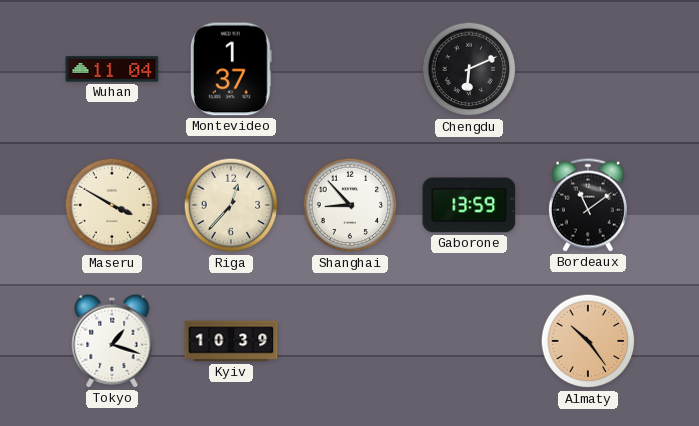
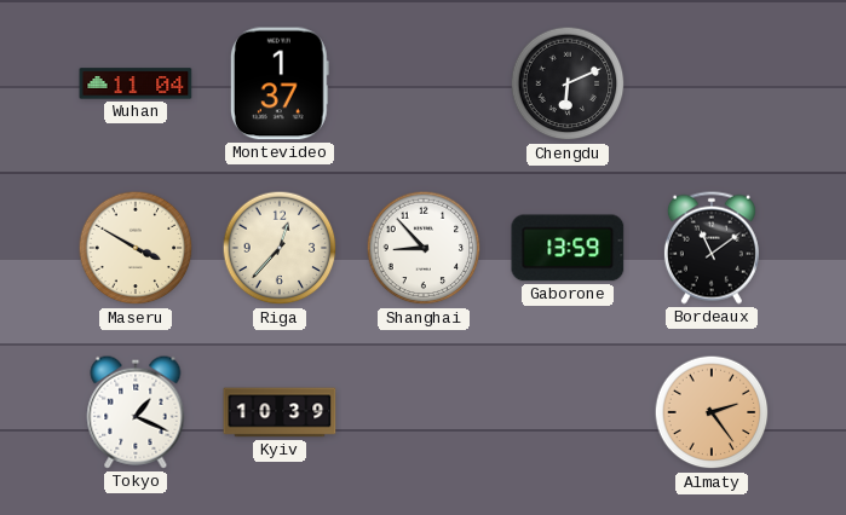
Tokyo: 1:18 -> 1:19 (136, 412)
Almaty: 10:24 -> 2:24 (712, 412)
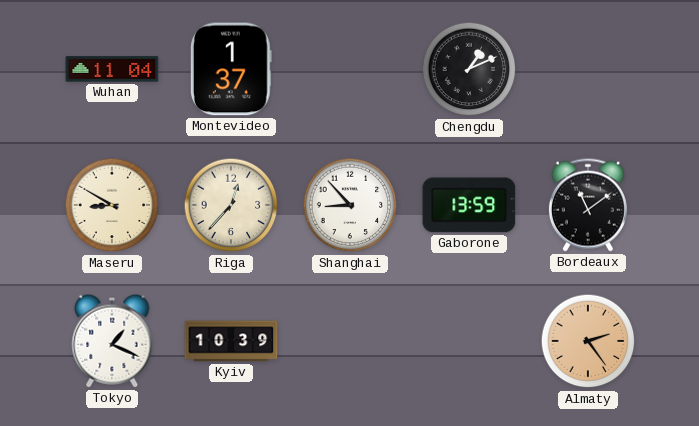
Chengdu: 6:11 -> 1:11 (469, 69)
Maseru: 3:50 -> 8:50 (112, 205)
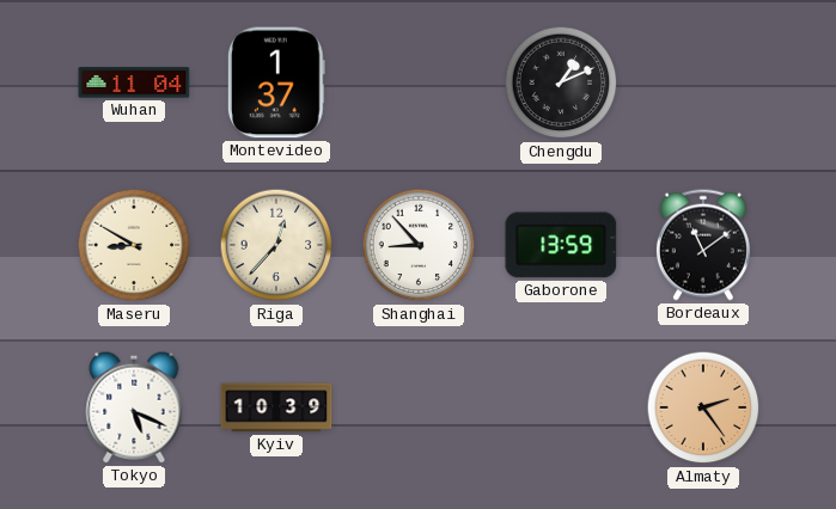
Tokyo: 1:19 -> 5:19 (134, 407)
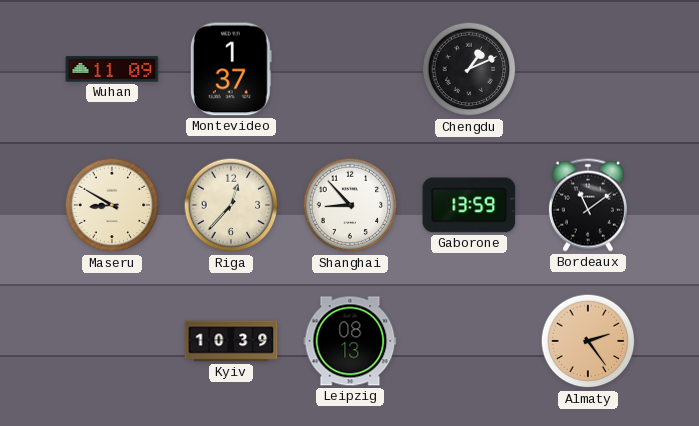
Wuhan: 11:04 -> 11:09 (112, 69)
Tokyo: 5:19 -> none (134, 407)
Leipzig: none -> 08:13 (350, 341)
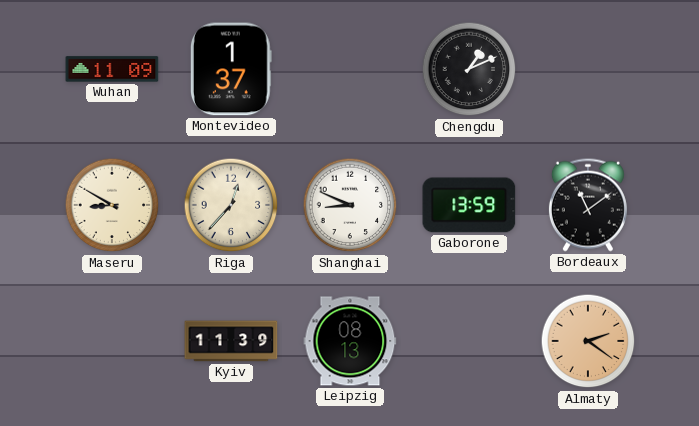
Shanghai: 8:53 -> 8:49 (350, 205)
Kyiv: 10:39 -> 11:39 (231, 341)
Almaty: 2:24 -> 2:21 (588, 341)
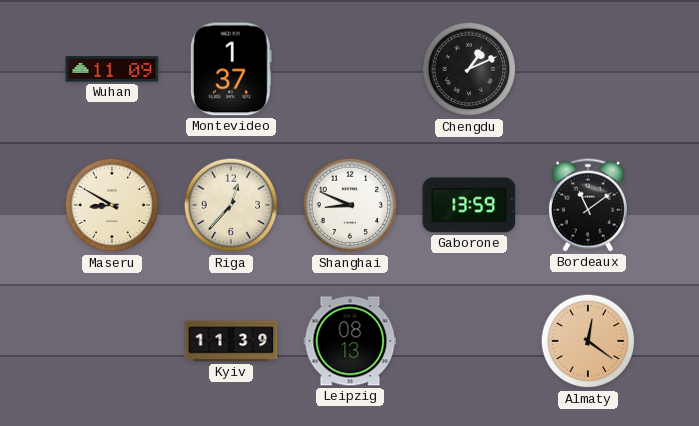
Almaty: 2:21 -> 12:21 (588, 341)
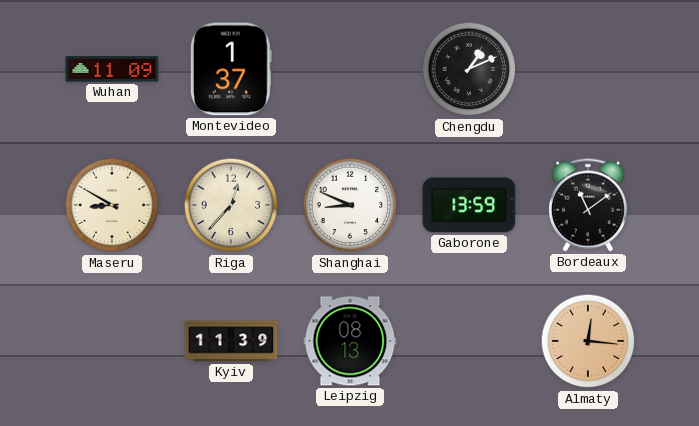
Almaty: 12:21 -> 12:16 (588, 341)
